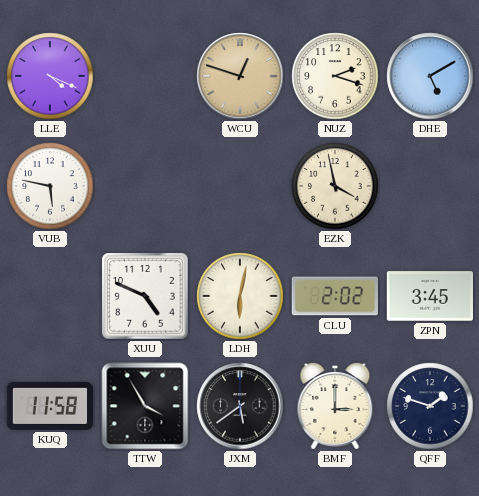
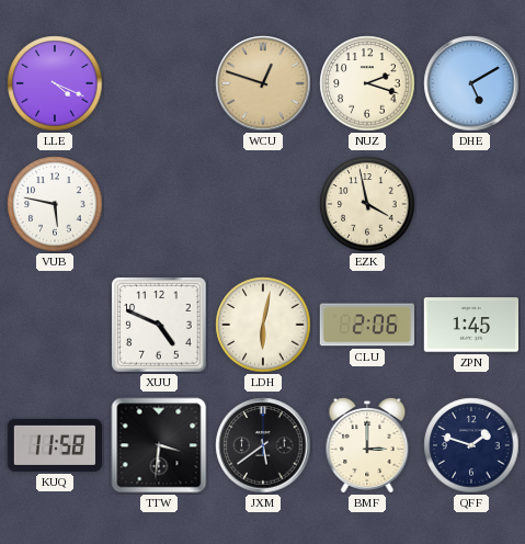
CLU: 2:02 -> 2:06 (366, 325)
ZPN: 3:45 -> 1:45 (470, 325)
TTW: 3:55 -> 3:31 (159, 445)
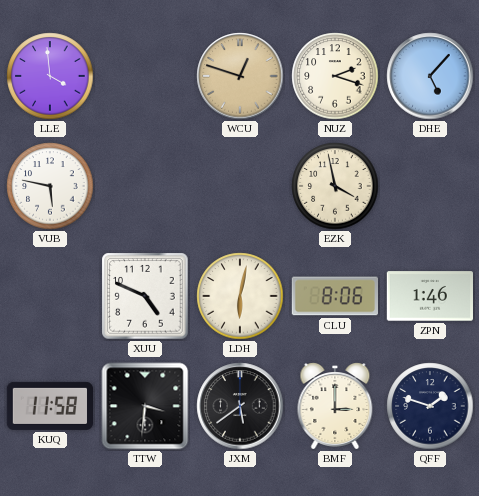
LLE: 4:19 -> 3:59 (50, 76)
DHE: 5:10 -> 5:07 (430, 76)
CLU: 2:06 -> 8:06 (334, 296)
ZPN: 1:45 -> 1:46 (429, 296)
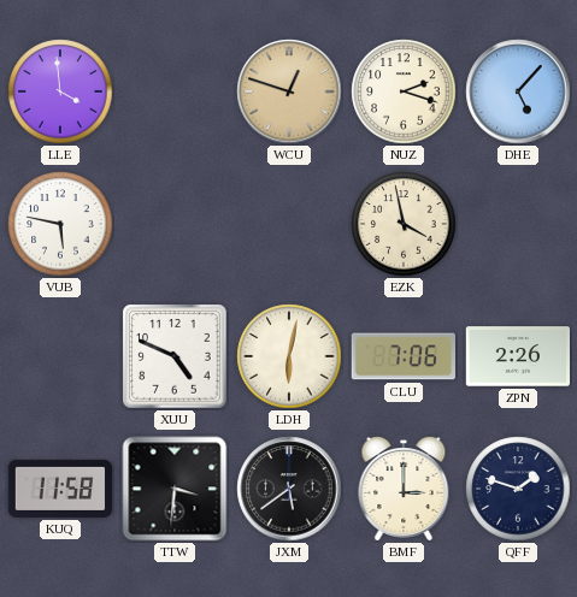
CLU: 8:06 -> 7:06 (402, 356)
ZPN: 1:46 -> 2:26 (517, 356)
